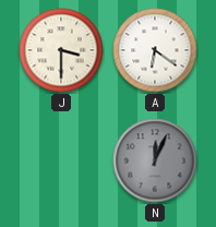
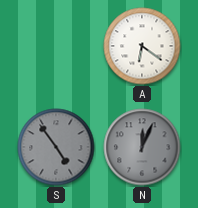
J: 3:30 -> none (61, 50)
S: none -> 4:54 (56, 147)
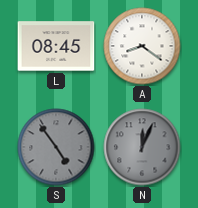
L: none -> 08:45 (56, 46)
A: 6:21 -> 8:21 (142, 46)
